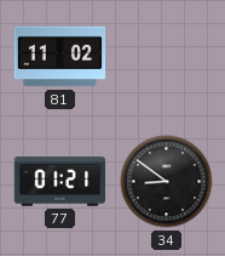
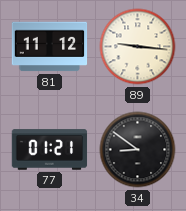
81: 11:02 -> 11:12 (50, 47)
89: none -> 9:16 (138, 47)
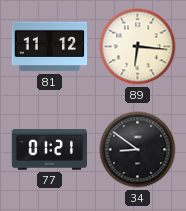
89: 9:16 -> 6:16 (138, 47)
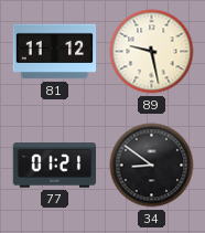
89: 6:16 -> 9:28 (152, 52)
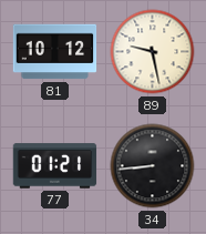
81: 11:12 -> 10:12 (55, 52)
34: 8:51 -> 8:44 (153, 166)
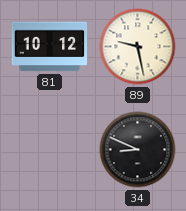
77: 01:21 -> none (55, 166)
34: 8:44 -> 8:49 (138, 150)
